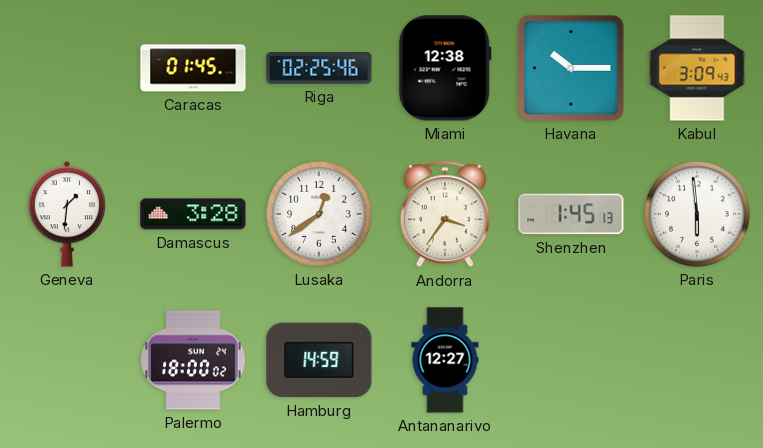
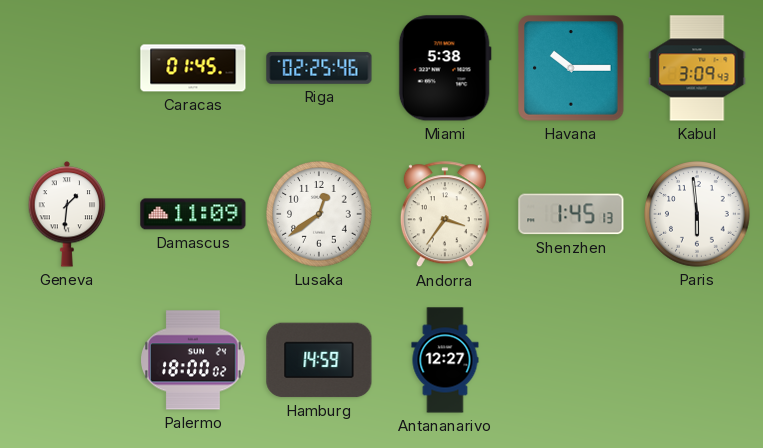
Miami: 12:38 -> 5:38 (445, 68)
Damascus: 3:28 -> 11:09 (193, 214)
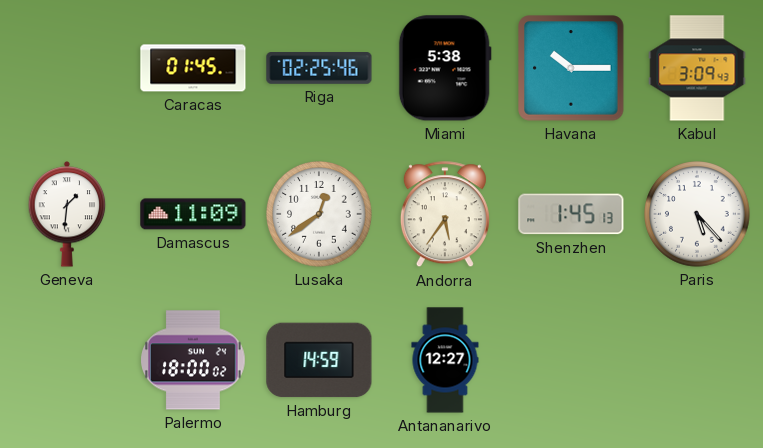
Andorra: 3:36 -> 5:36 (445, 215)
Paris: 5:59 -> 5:23 (698, 215)
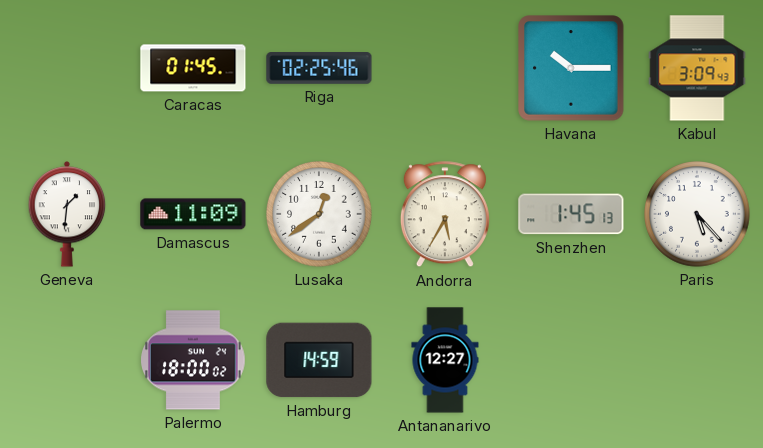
Miami: 5:38 -> none (445, 68)
Andorra: 5:36 -> 5:35 (445, 215)
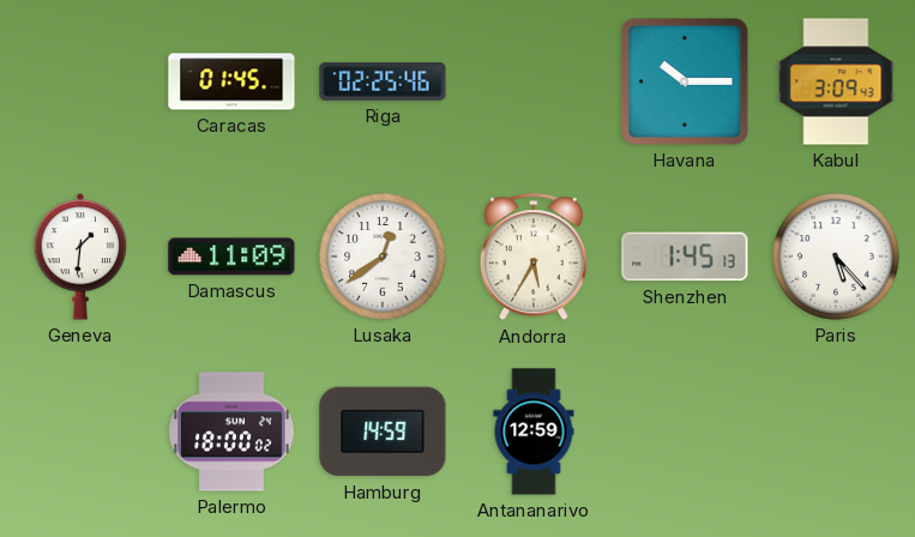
Antananarivo: 12:27 -> 12:59 (534, 432)
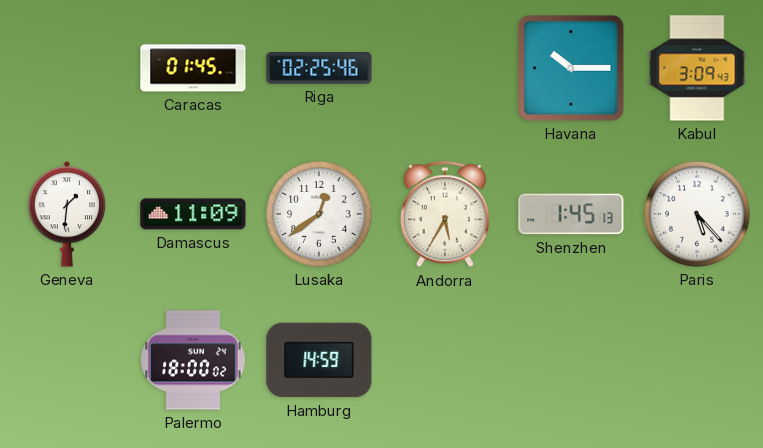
Antananarivo: 12:59 -> none (534, 432)
